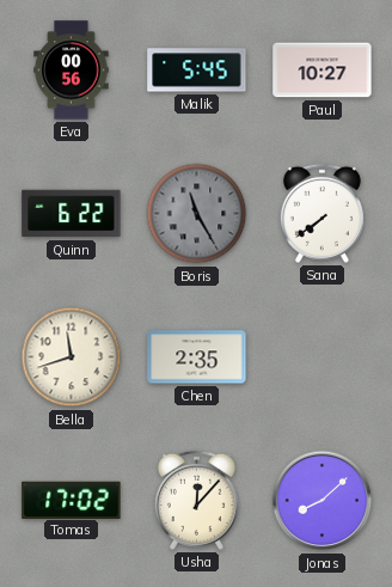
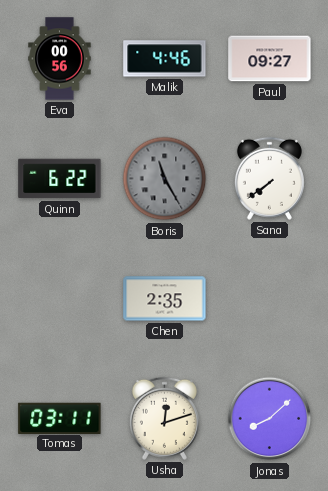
Malik: 5:45 -> 4:46 (165, 59)
Paul: 10:27 -> 09:27 (270, 59)
Bella: 11:42 -> none (72, 357)
Tomas: 17:02 -> 03:11 (60, 418)
Usha: 12:07 -> 12:12 (164, 418)
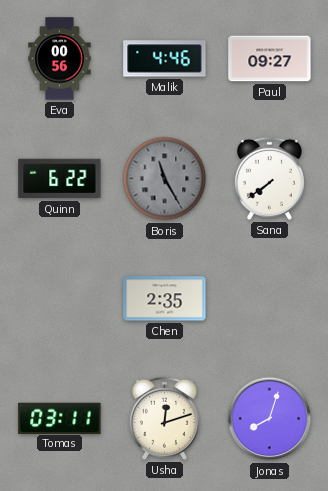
Jonas: 8:08 -> 8:03 (270, 419)
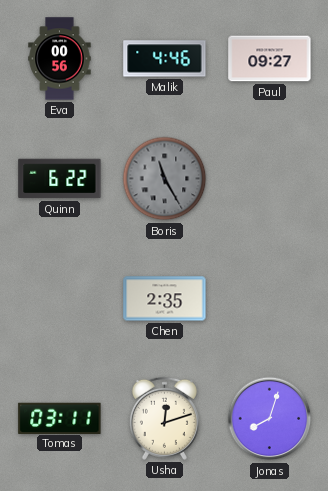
Sana: 7:39 -> none (269, 178)
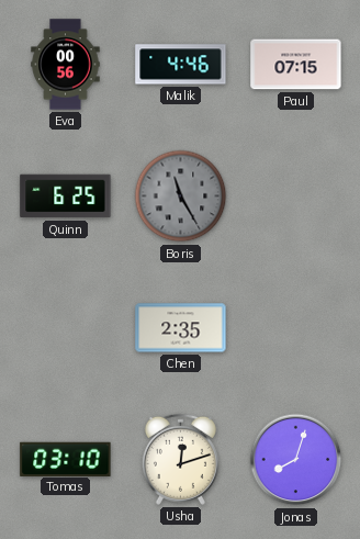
Paul: 09:27 -> 07:15 (296, 65)
Quinn: 6:22 -> 6:25 (66, 196)
Tomas: 03:11 -> 03:10 (66, 459)
